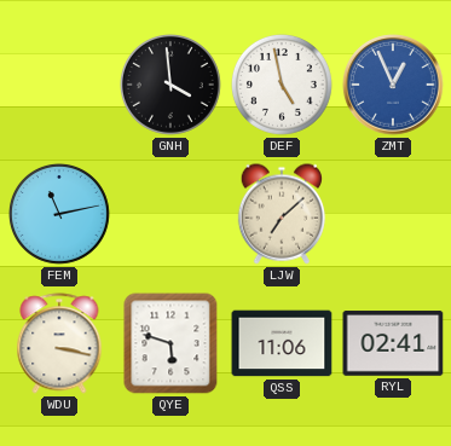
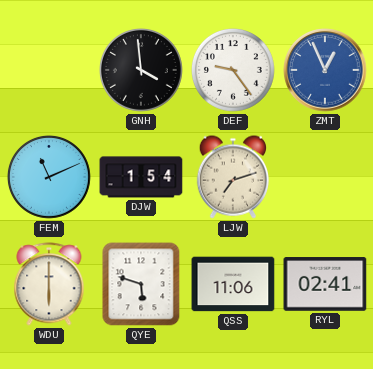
DEF: 4:58 -> 9:24 (233, 70)
FEM: 11:13 -> 11:11 (49, 177)
DJW: none -> 1:54 (141, 177)
LJW: 7:08 -> 7:12 (232, 177)
WDU: 3:17 -> 6:00 (49, 284)
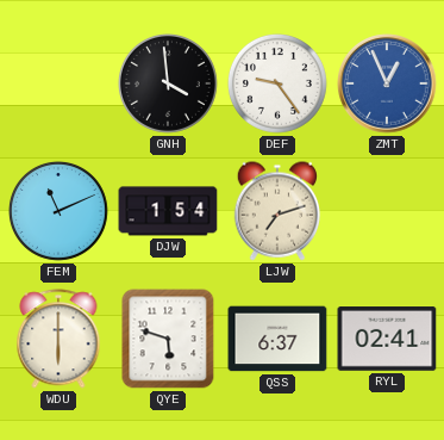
QSS: 11:06 -> 6:37 (277, 339)
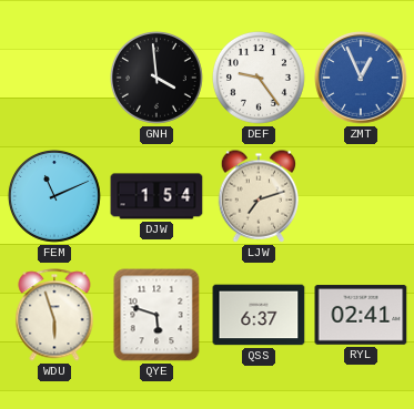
WDU: 6:00 -> 5:57 (54, 315)
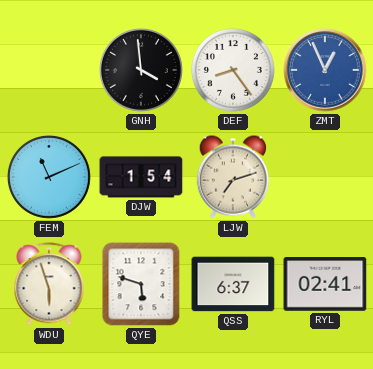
DEF: 9:24 -> 8:24 (233, 70)
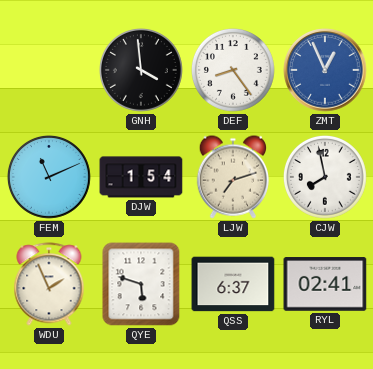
CJW: none -> 7:58 (325, 177)
WDU: 5:57 -> 1:56 (49, 284)
